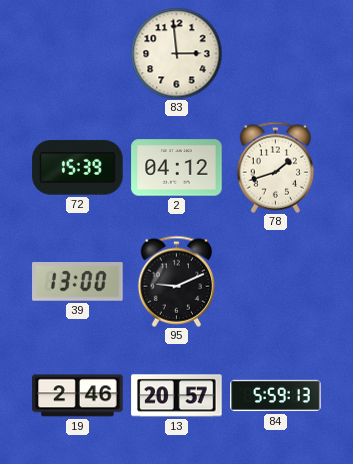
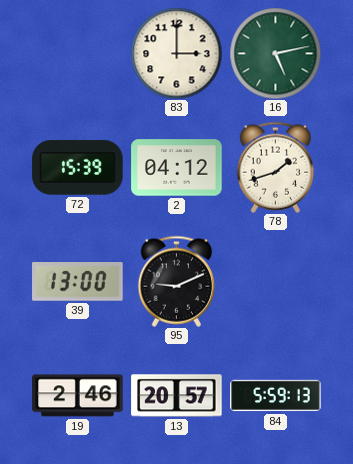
83: 2:59 -> 3:00 (176, 53)
16: none -> 5:13 (275, 53)
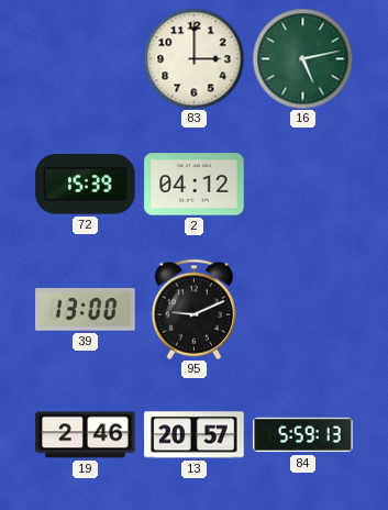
78: 1:42 -> none (276, 167)
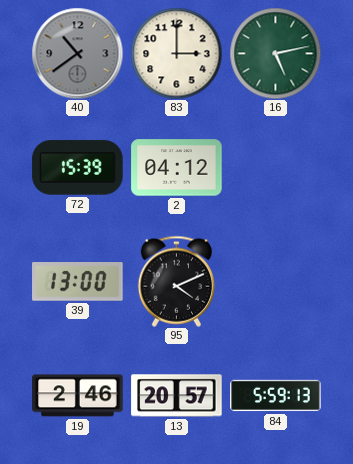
40: none -> 10:39 (77, 53)
95: 9:11 -> 4:11 (177, 281)
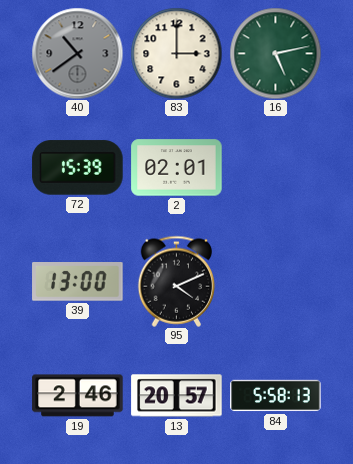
2: 04:12 -> 02:01 (177, 168)
84: 5:59 -> 5:58 (276, 396)
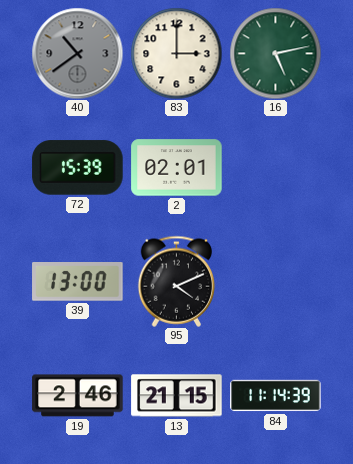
13: 20:57 -> 21:15 (177, 396)
84: 5:58 -> 11:14 (276, 396)
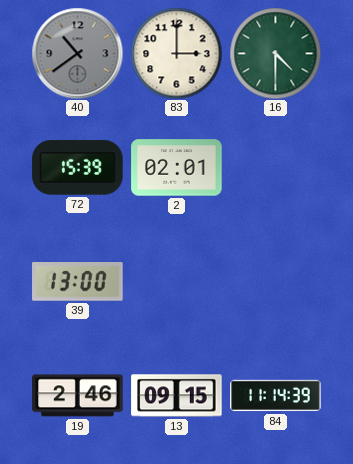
16: 5:13 -> 4:30 (275, 53)
95: 4:11 -> none (177, 281)
13: 21:15 -> 09:15 (177, 396)
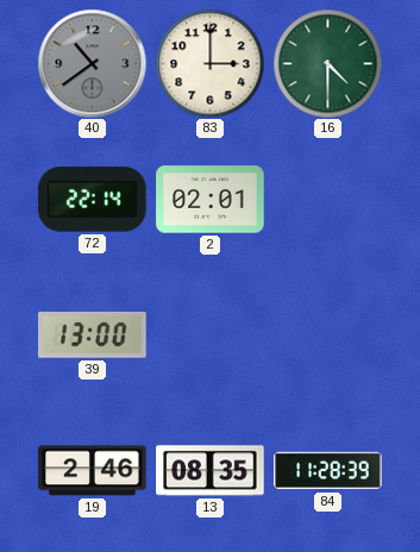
72: 15:39 -> 22:14 (93, 200)
13: 09:15 -> 08:35 (211, 471)
84: 11:14 -> 11:28 (328, 471)
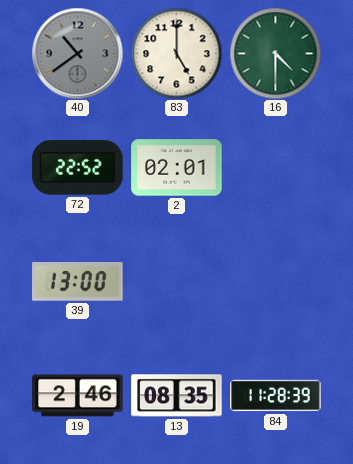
83: 3:00 -> 5:00 (176, 53)
72: 22:14 -> 22:52 (78, 168)
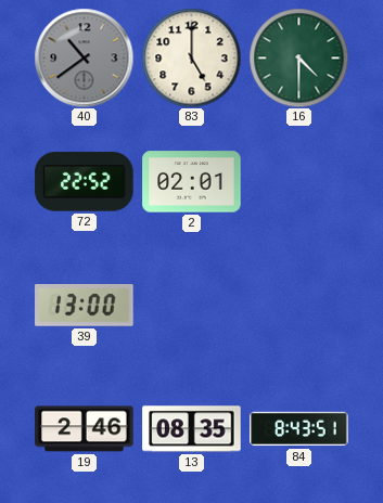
84: 11:28 -> 8:43 (299, 429)
